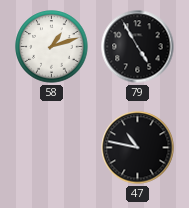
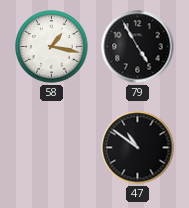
58: 1:12 -> 1:17 (52, 47)
47: 10:47 -> 10:51 (138, 148)
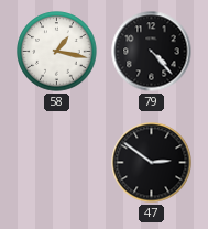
79: 4:55 -> 4:23 (152, 52)
47: 10:51 -> 2:51 (152, 163)
